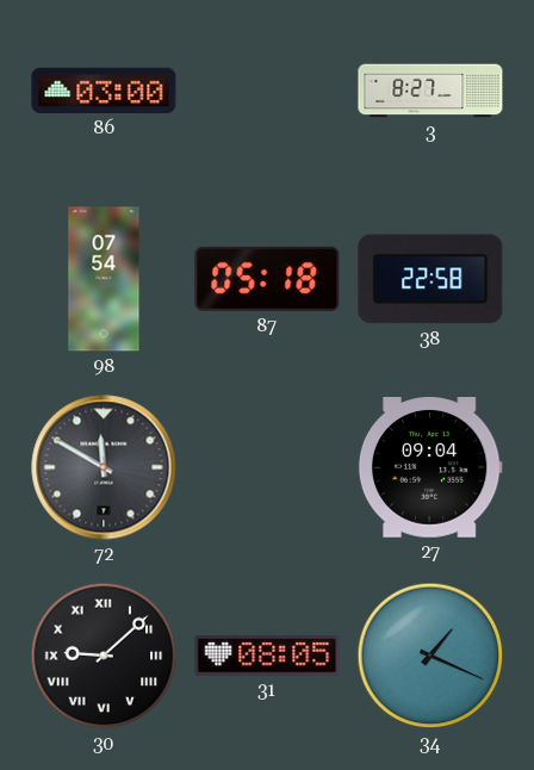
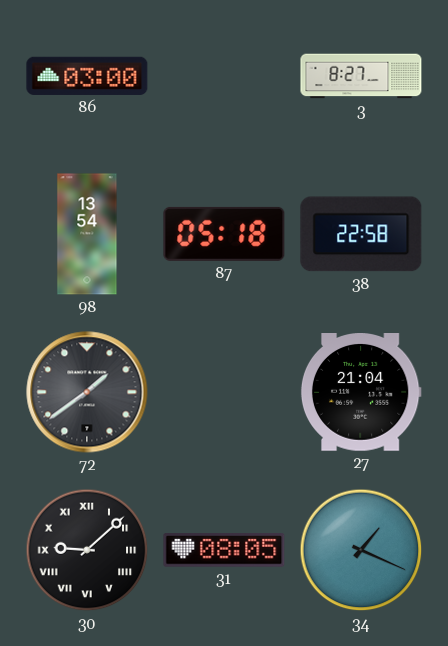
98: 07:54 -> 13:54 (87, 234)
72: 11:50 -> 1:39 (87, 392)
27: 09:04 -> 21:04 (361, 393)
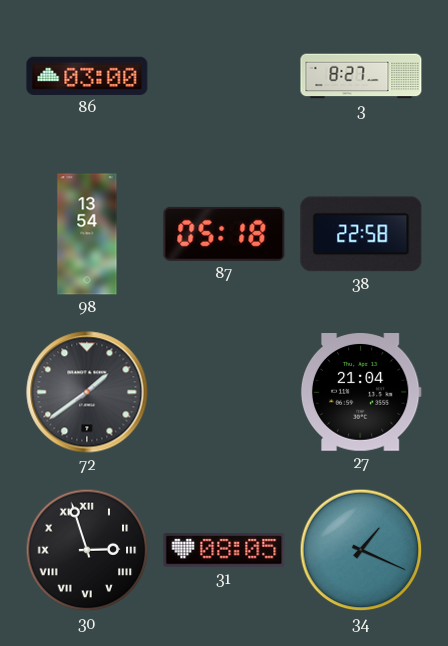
30: 9:08 -> 2:57 (87, 550)
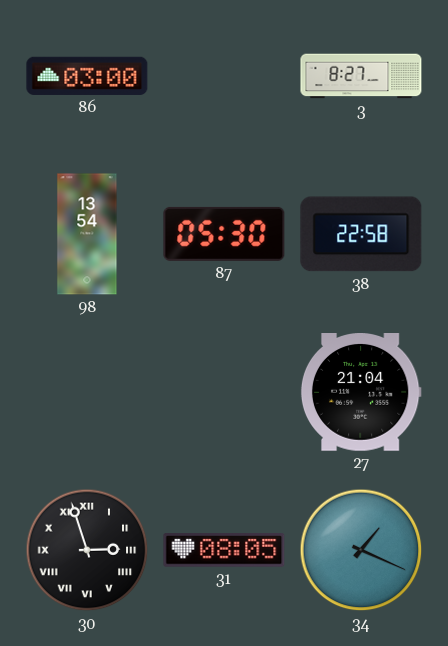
87: 05:18 -> 05:30 (224, 234)
72: 1:39 -> none (87, 392)
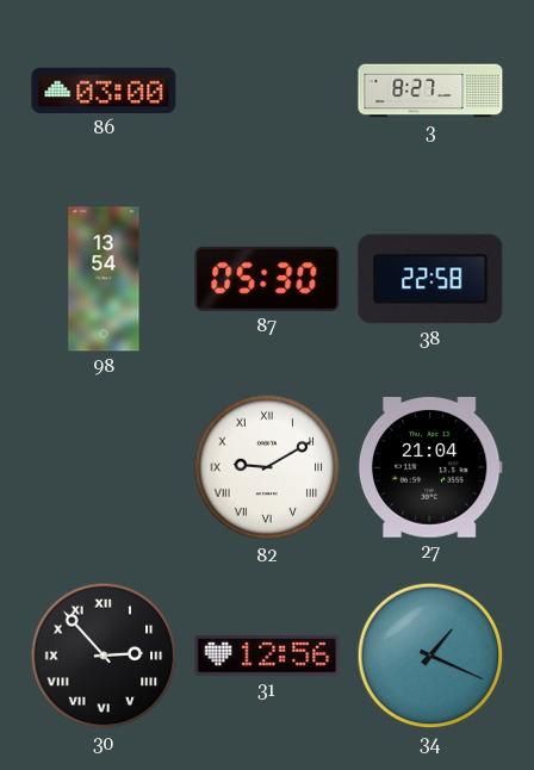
82: none -> 9:10 (267, 467)
30: 2:57 -> 2:53 (104, 656)
31: 08:05 -> 12:56 (267, 657)
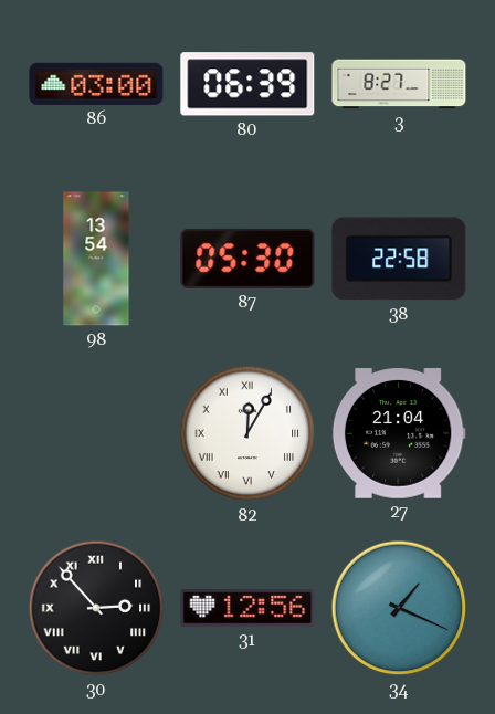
80: none -> 06:39 (247, 84)
82: 9:10 -> 12:05 (247, 433)
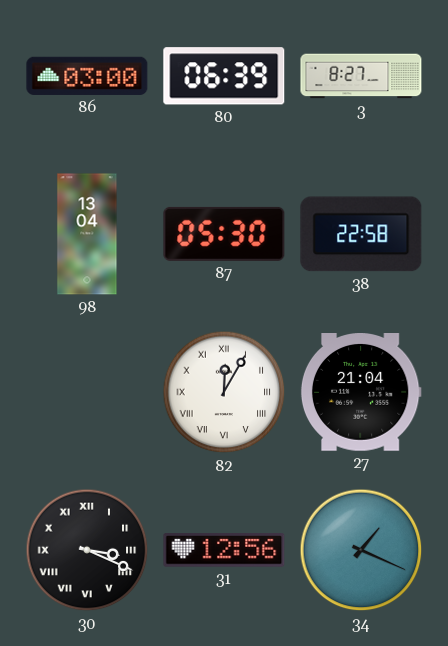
98: 13:54 -> 13:04 (87, 234)
30: 2:53 -> 3:19 (87, 550)
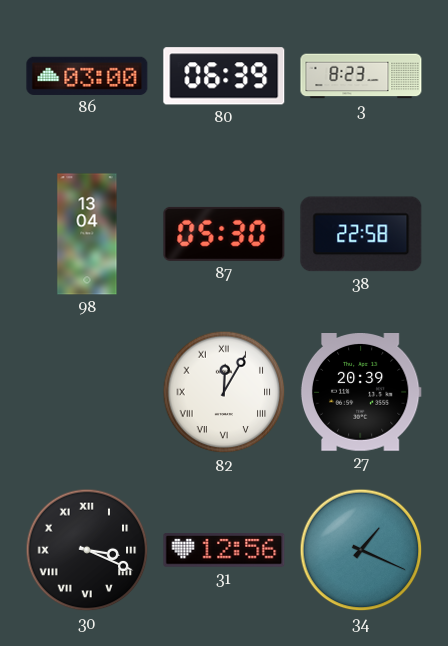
3: 8:27 -> 8:23 (361, 76)
27: 21:04 -> 20:39 (361, 393)
